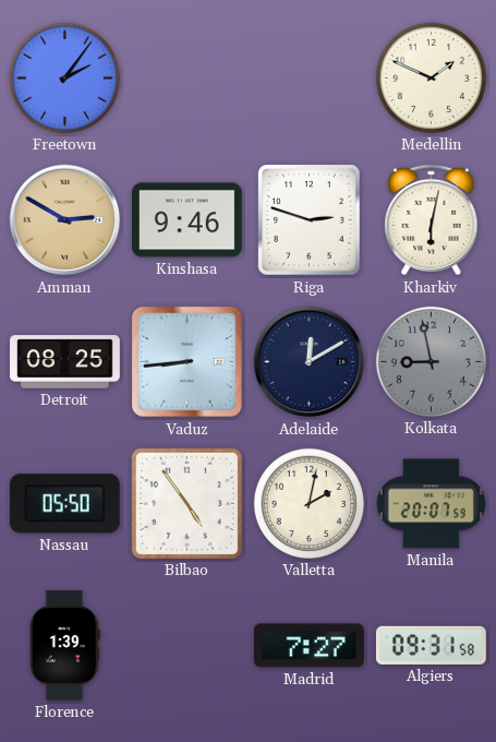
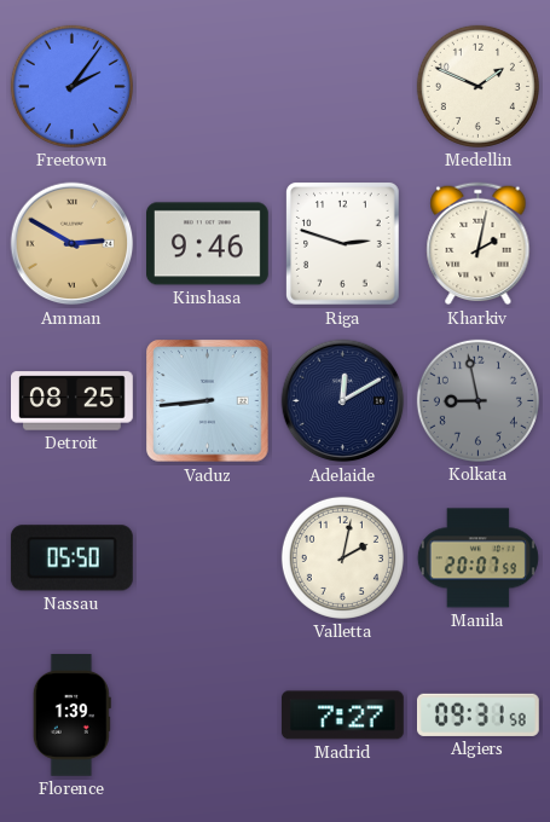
Kharkiv: 6:02 -> 2:02 (479, 244)
Bilbao: 4:54 -> none (186, 503)
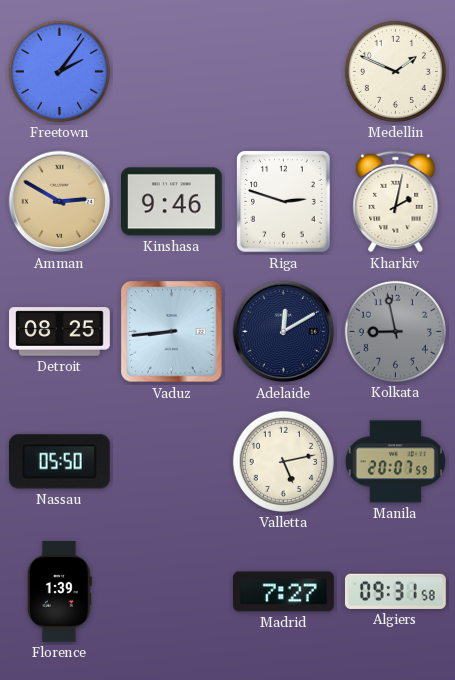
Valletta: 2:02 -> 5:13 (283, 461)
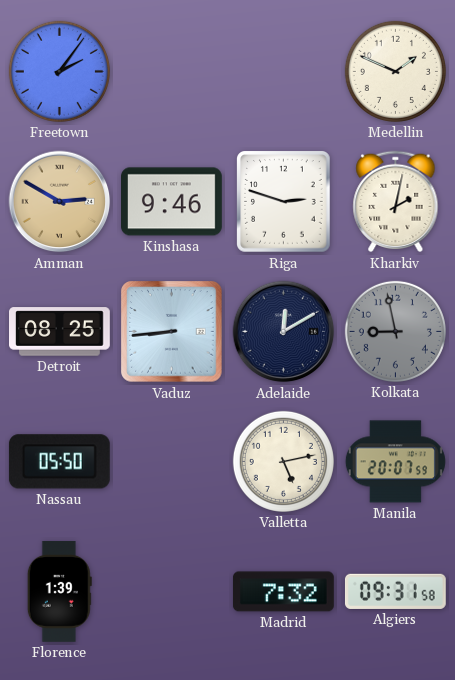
Madrid: 7:27 -> 7:32 (283, 592)
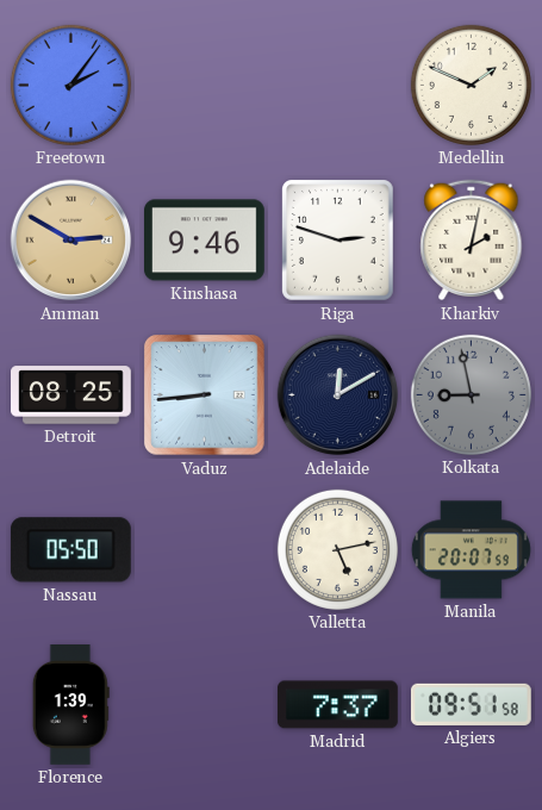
Madrid: 7:32 -> 7:37 (337, 705)
Algiers: 09:31 -> 09:51 (471, 704)
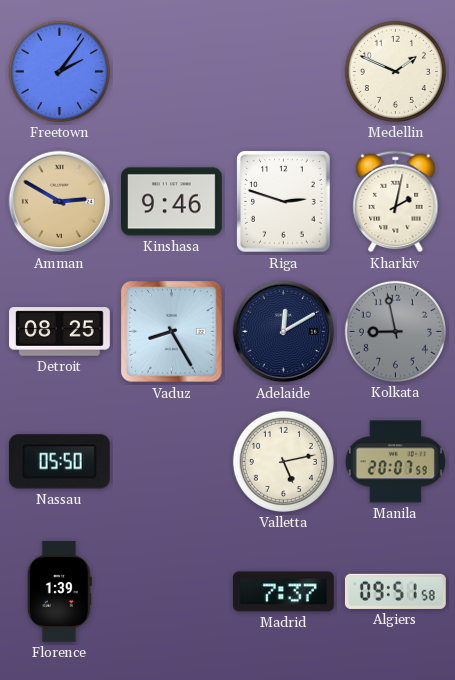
Vaduz: 8:44 -> 8:25 (172, 332)
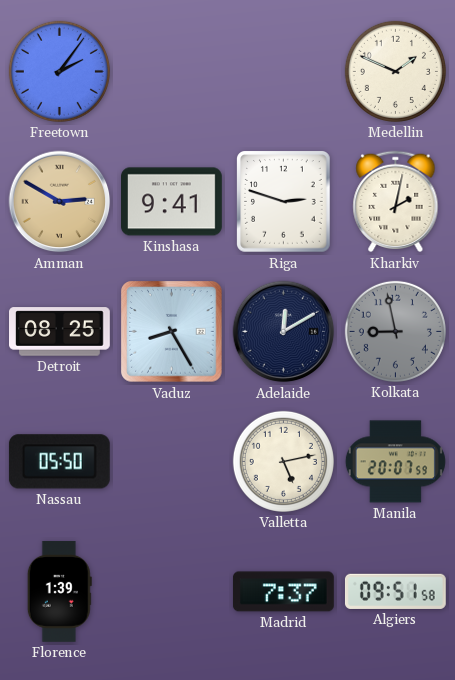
Kinshasa: 9:46 -> 9:41 (172, 202)
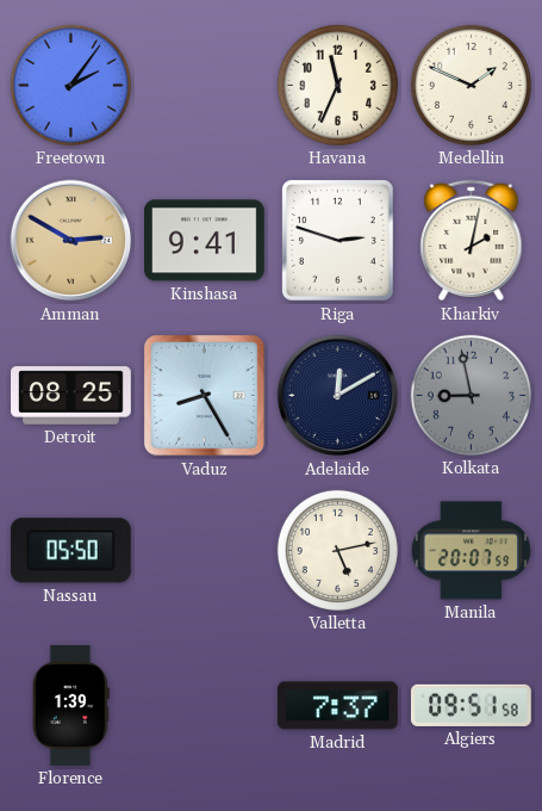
Havana: none -> 11:34 (337, 85)
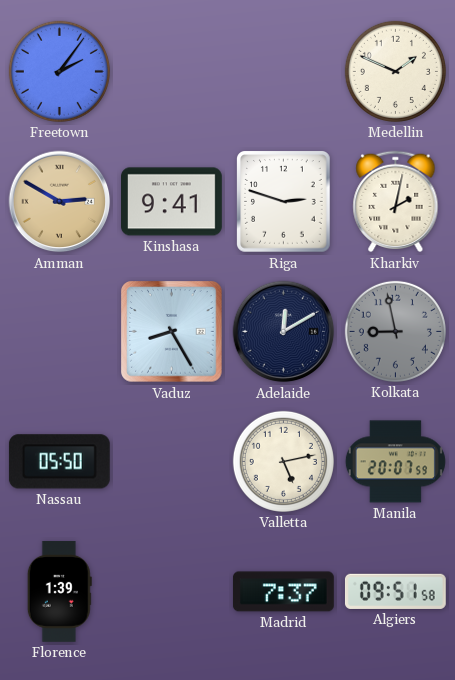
Havana: 11:34 -> none (337, 85)
Detroit: 08:25 -> none (71, 396)
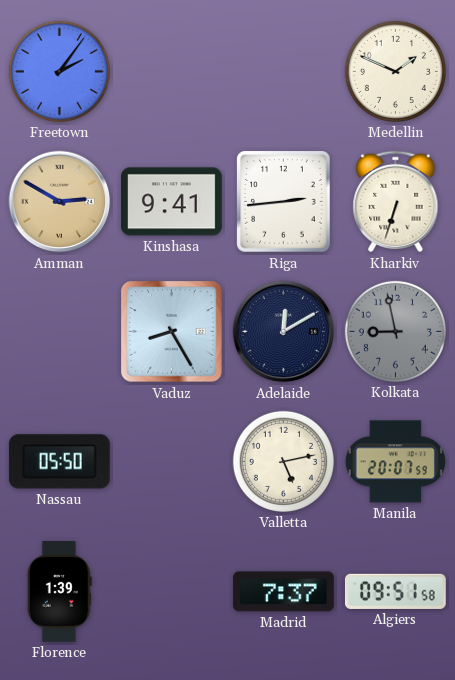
Riga: 2:48 -> 2:44 (284, 202)
Kharkiv: 2:02 -> 6:33 (396, 202)
